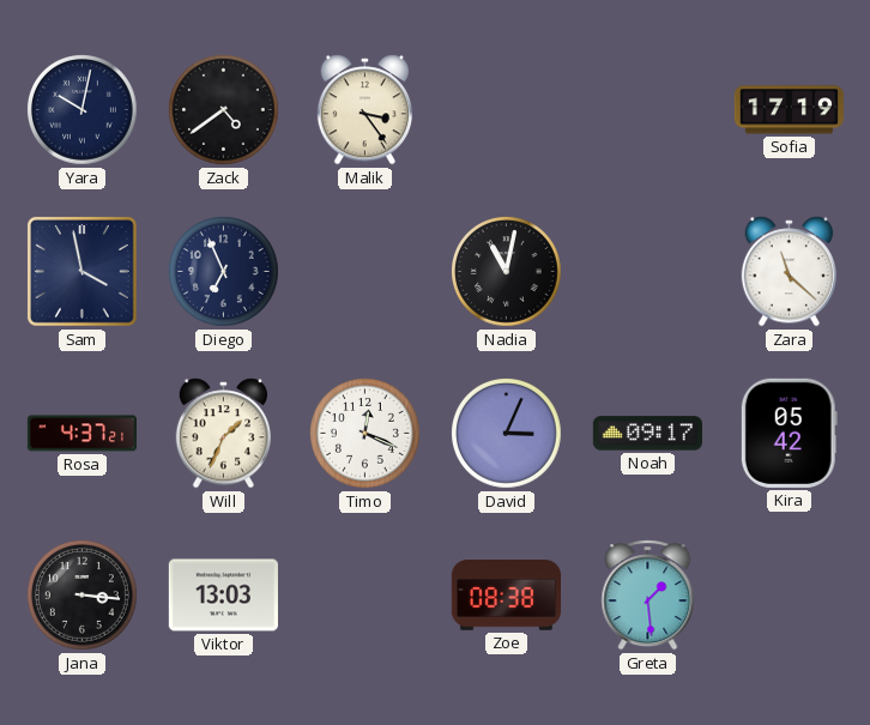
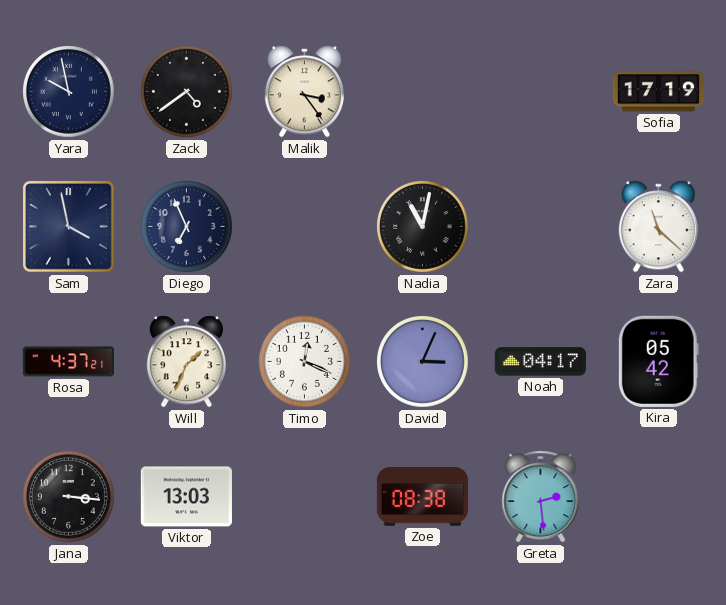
Yara: 10:02 -> 9:58 (69, 92)
Noah: 09:17 -> 04:17 (540, 362)
Greta: 1:29 -> 2:29 (541, 497)
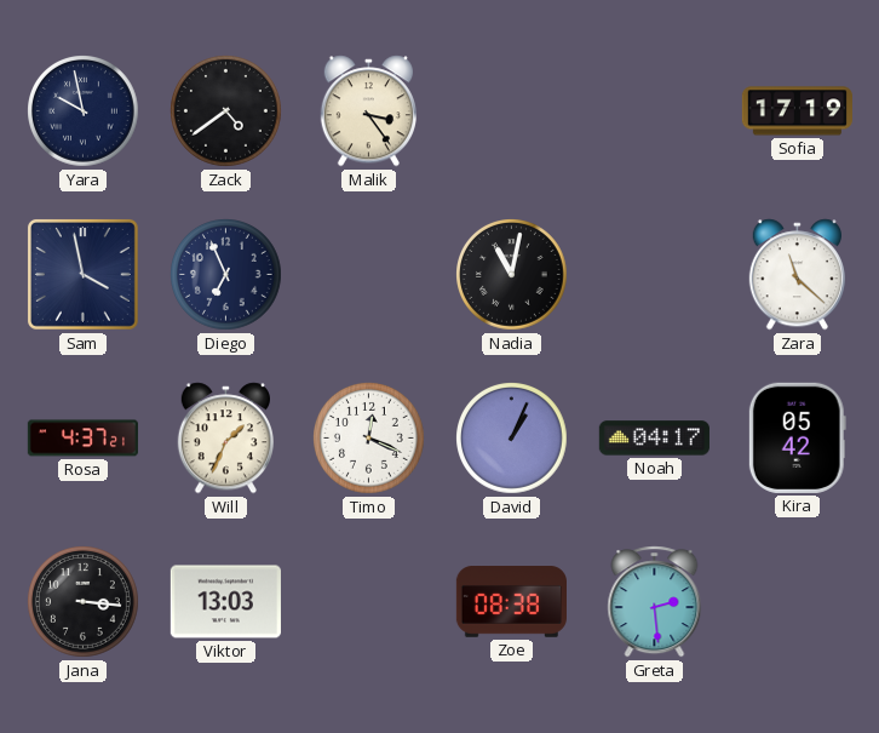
David: 3:04 -> 1:04 (512, 439)
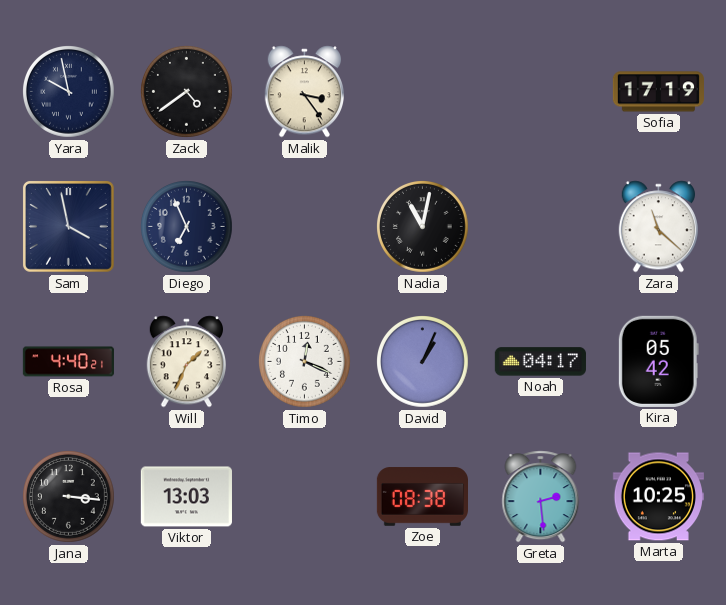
Rosa: 4:37 -> 4:40 (68, 362)
Marta: none -> 10:25 (658, 497)
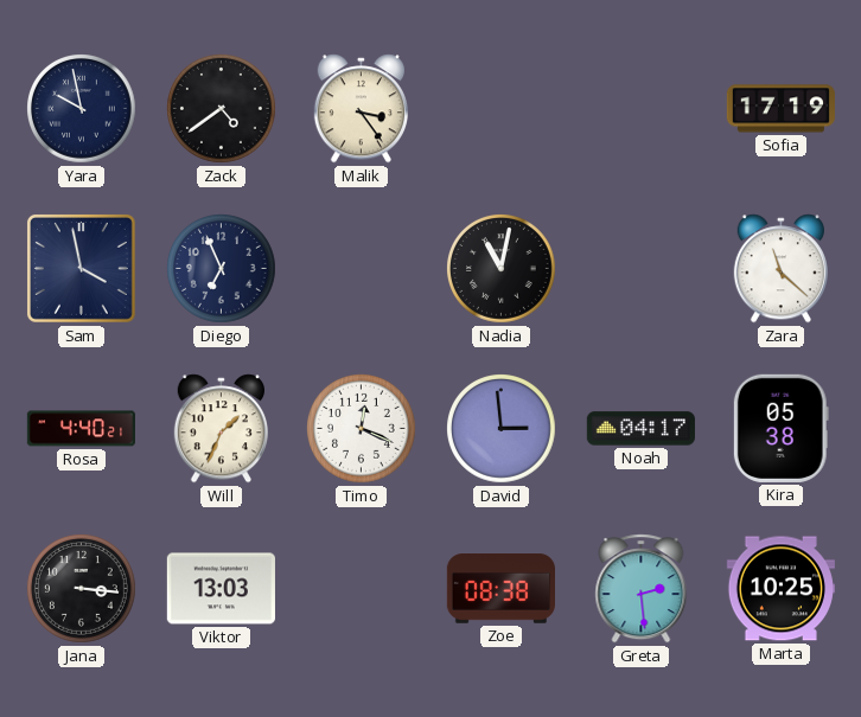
David: 1:04 -> 2:59 (502, 429)
Kira: 05:42 -> 05:38 (780, 428)
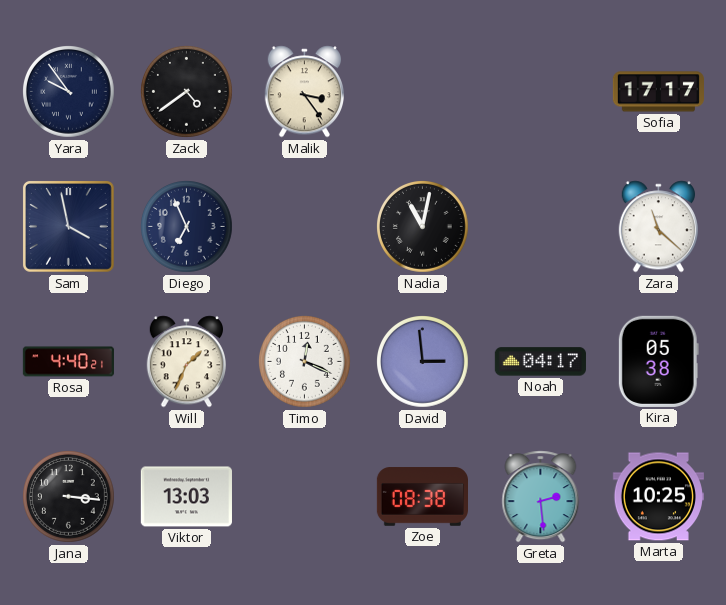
Yara: 9:58 -> 9:54 (69, 92)
Sofia: 17:19 -> 17:17 (658, 92)
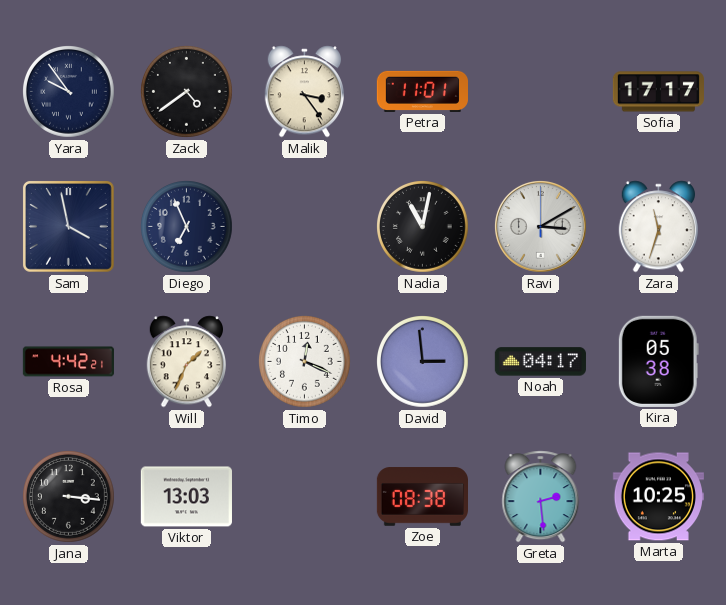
Petra: none -> 11:01 (422, 91)
Ravi: none -> 3:10 (540, 226)
Zara: 11:22 -> 11:33 (658, 227)
Rosa: 4:40 -> 4:42 (68, 362)
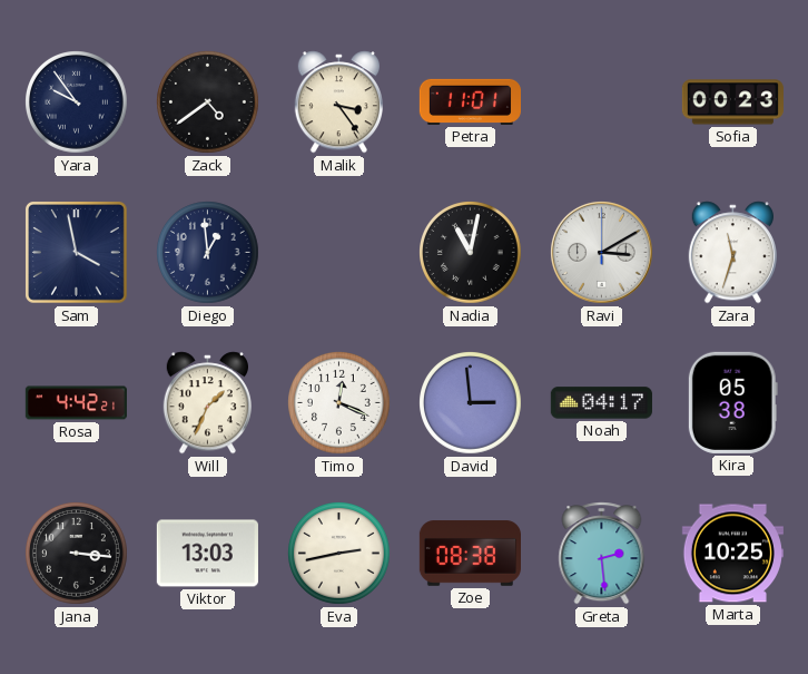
Sofia: 17:17 -> 00:23 (732, 102)
Diego: 6:56 -> 12:59 (208, 253)
Eva: none -> 2:43 (339, 554)
